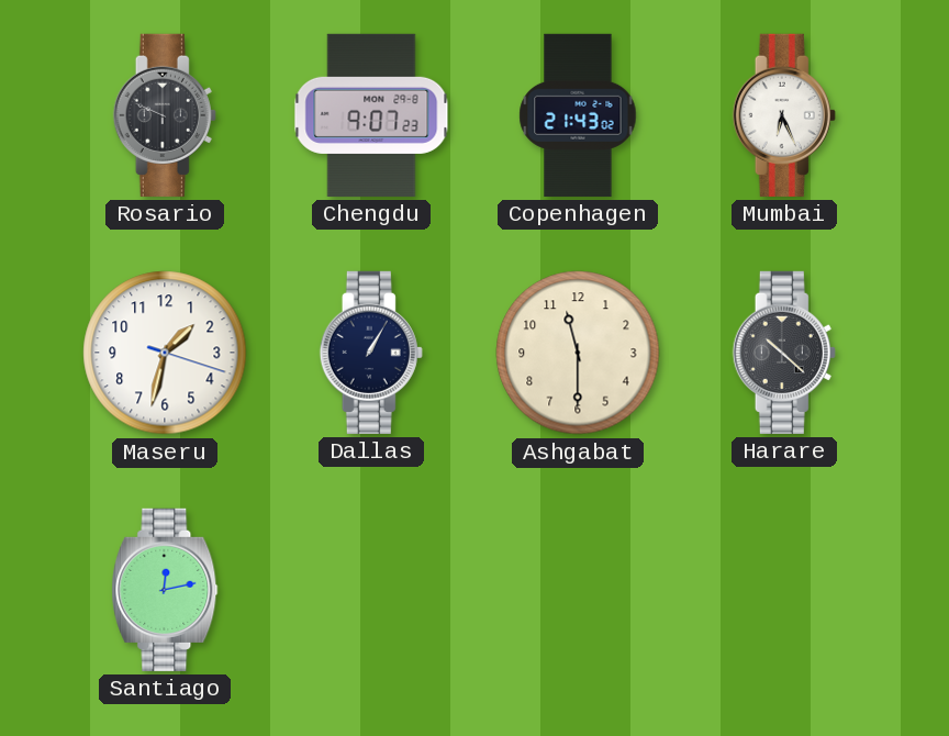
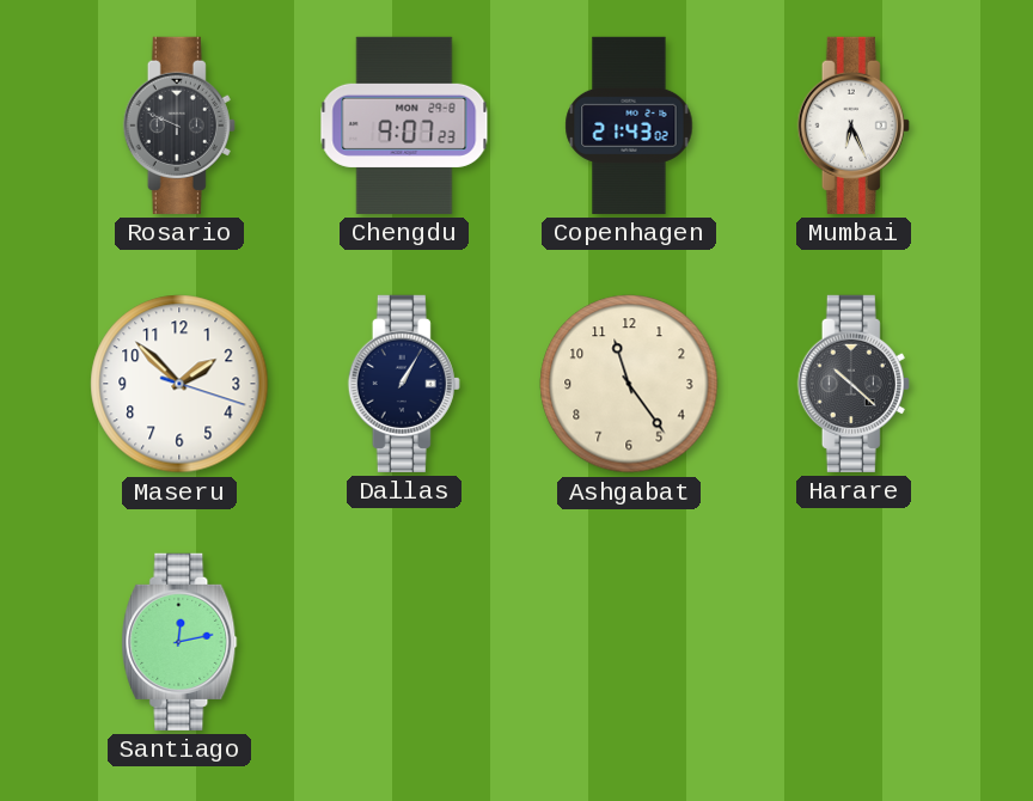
Maseru: 1:32 -> 1:52 (179, 384)
Ashgabat: 11:30 -> 11:24 (629, 384)
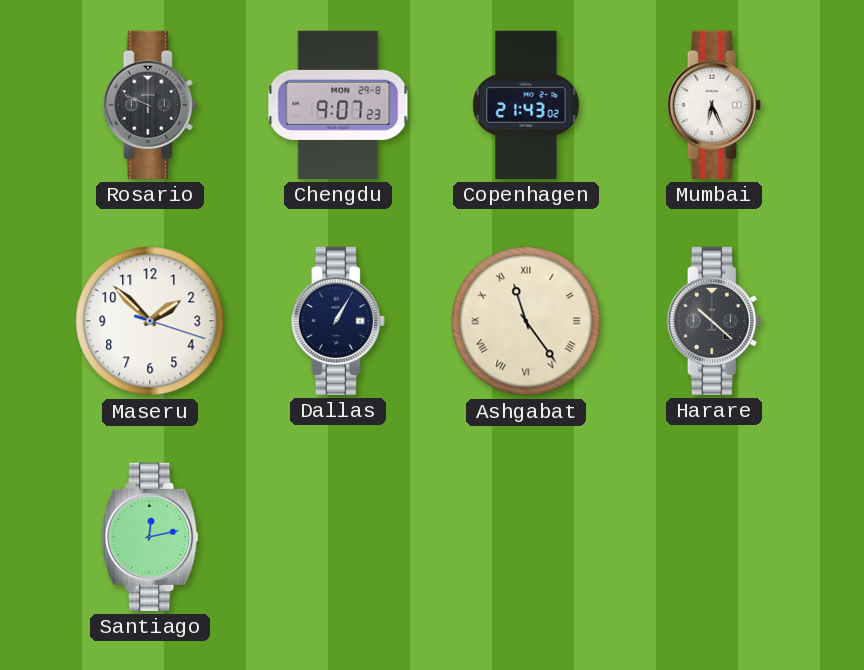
Ashgabat numerals: Arabic -> Roman (526, 321)
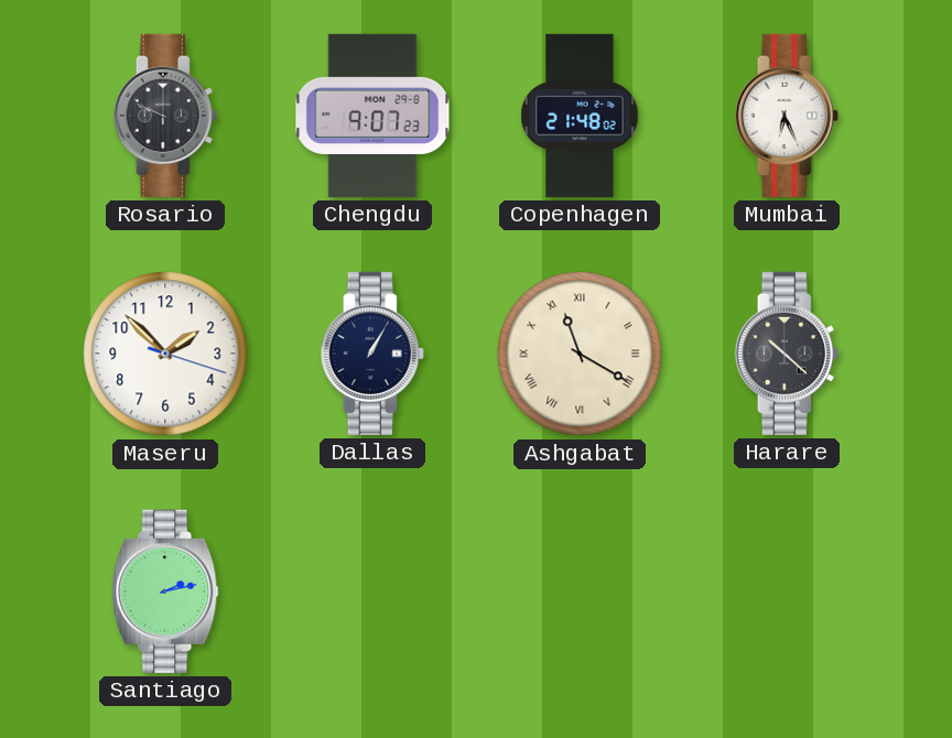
Copenhagen: 21:43 -> 21:48 (580, 116)
Ashgabat: 11:24 -> 11:20 (580, 354)
Santiago: 12:13 -> 2:13 (165, 592)
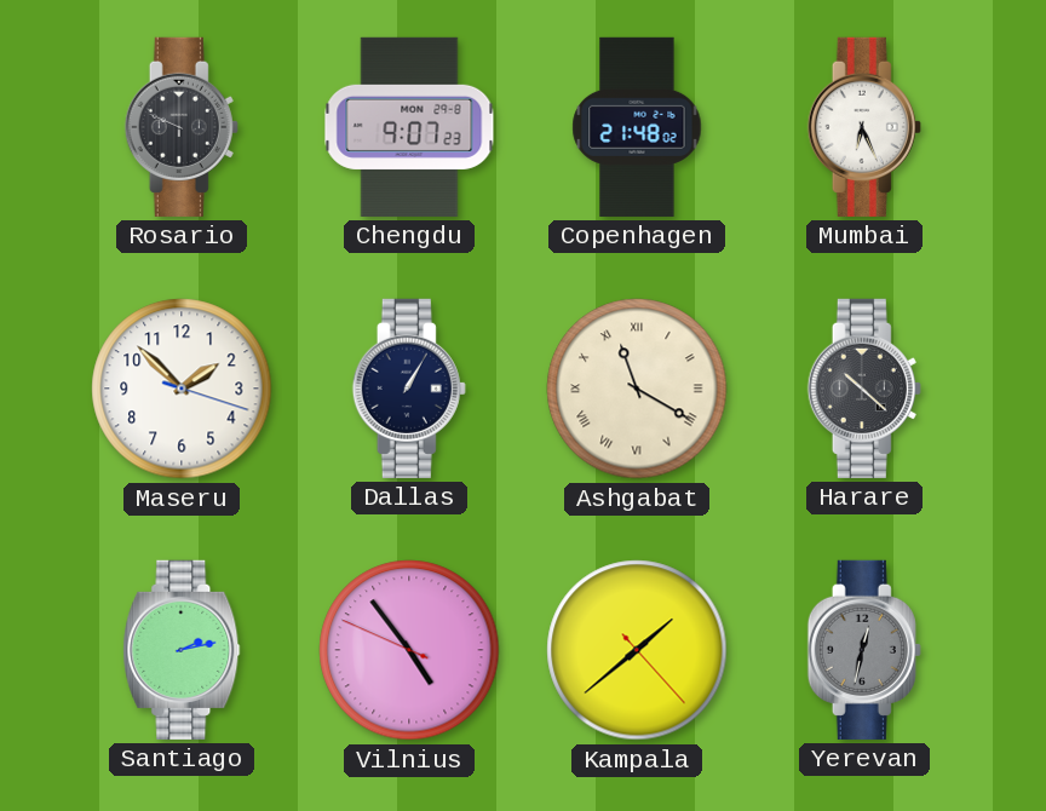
Vilnius: none -> 4:53 (409, 650)
Kampala: none -> 1:38 (637, 650)
Yerevan: none -> 12:32 (864, 650)
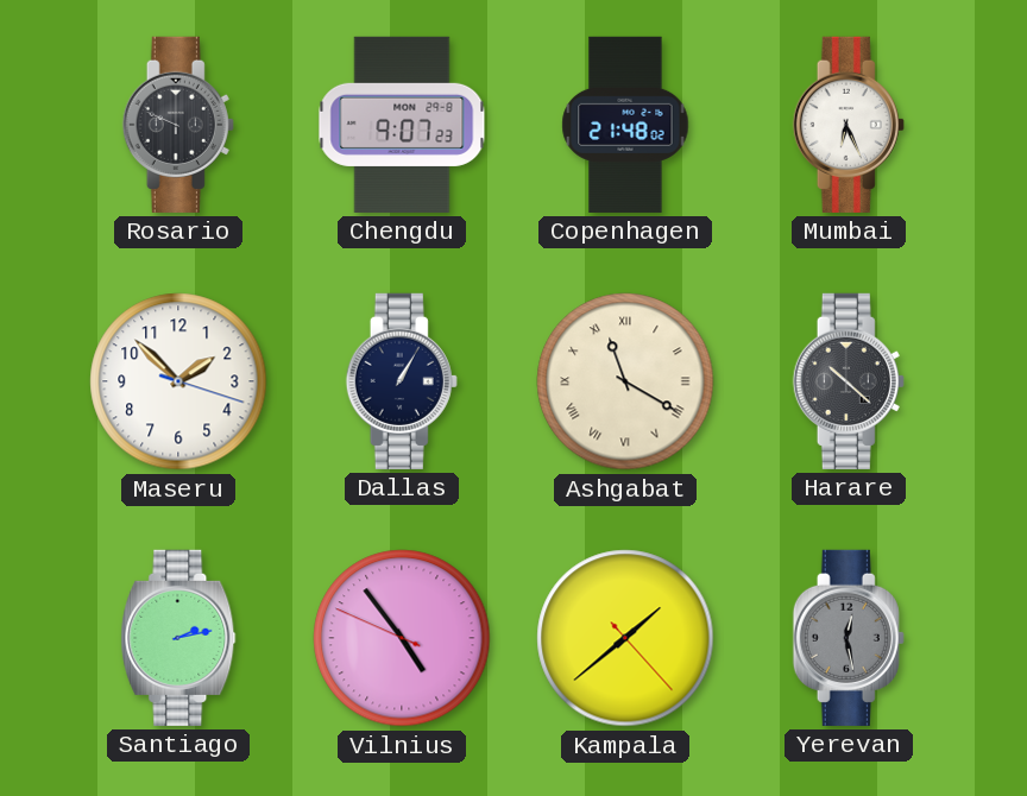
Yerevan: 12:32 -> 12:28 (849, 638)
